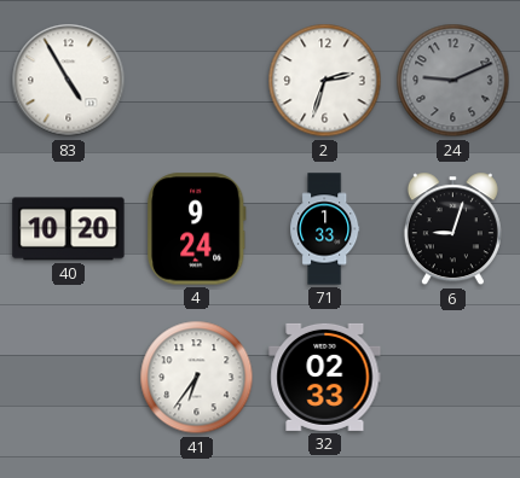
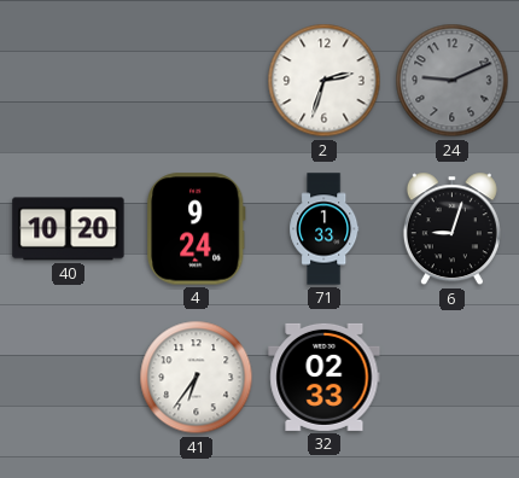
83: 4:55 -> none (69, 81)
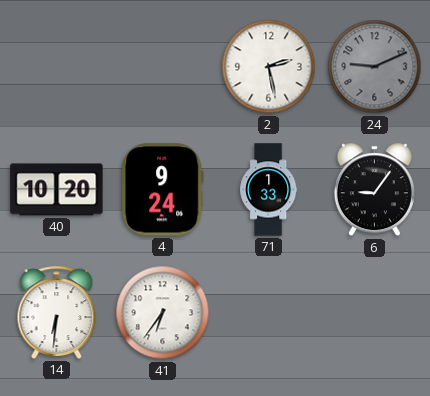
2: 2:33 -> 2:28 (269, 67)
6: 9:03 -> 9:06 (374, 190)
14: none -> 6:31 (57, 312)
32: 02:33 -> none (325, 377)
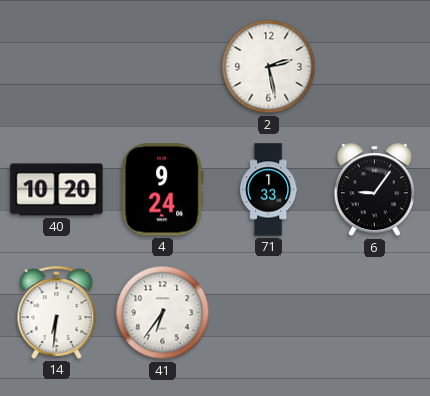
24: 9:11 -> none (375, 67)
